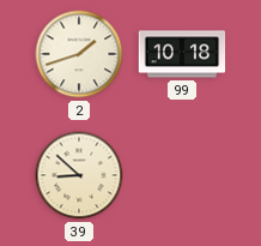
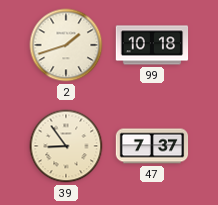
39: 8:52 -> 8:54 (66, 146)
47: none -> 7:37 (152, 146)
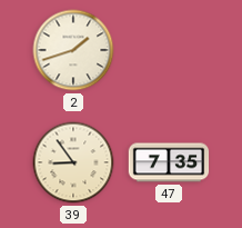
99: 10:18 -> none (152, 45)
47: 7:37 -> 7:35 (169, 162)
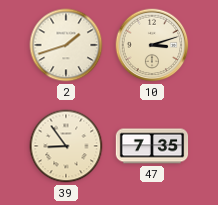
10: none -> 3:12 (152, 45)
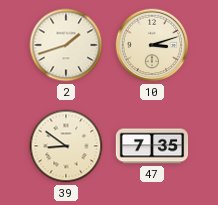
39: 8:54 -> 8:51 (66, 146)
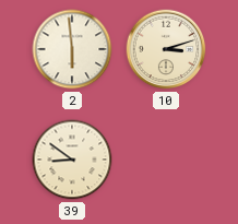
2: 1:42 -> 5:59 (72, 49)
47: 7:35 -> none (152, 146)
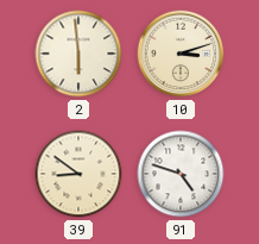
91: none -> 4:48 (181, 174)
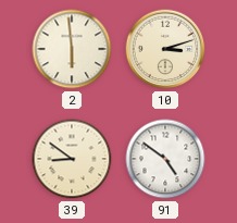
91: 4:48 -> 4:51 (165, 159)
